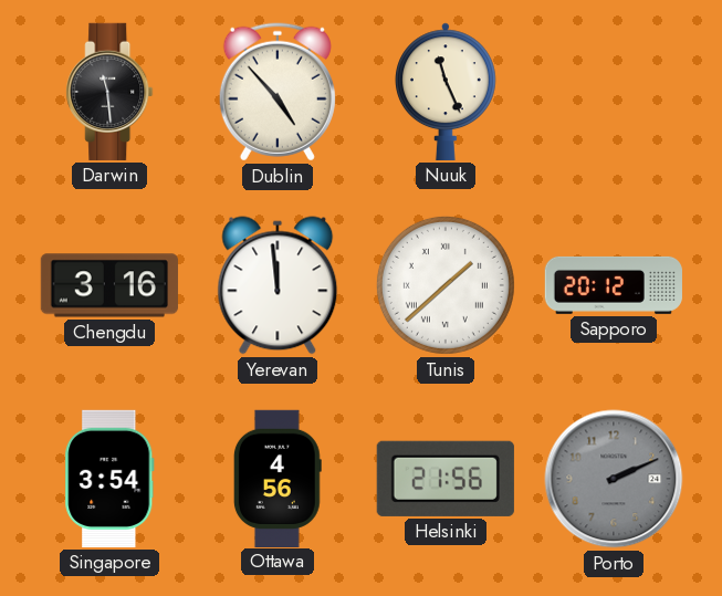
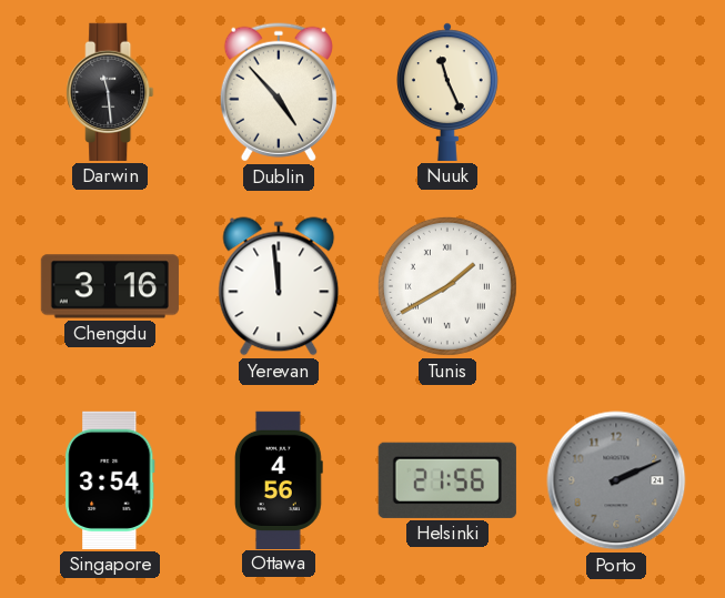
Tunis: 1:38 -> 1:40 (447, 286)
Sapporo: 20:12 -> none (614, 285)
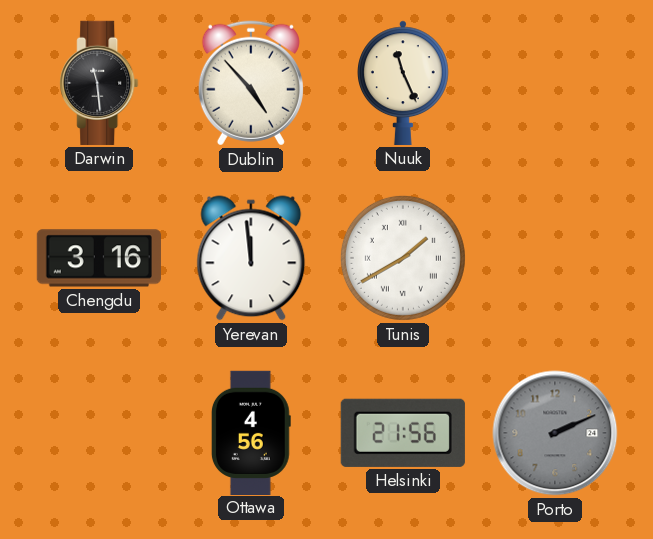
Singapore: 3:54 -> none (110, 480)
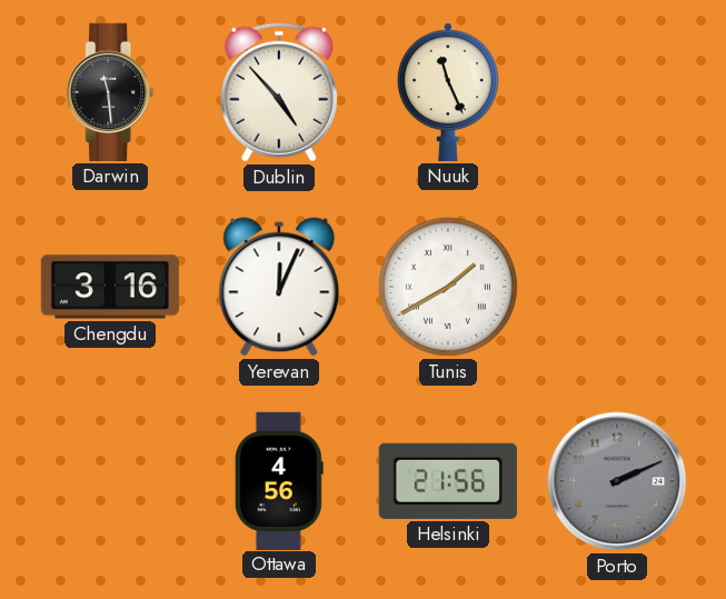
Yerevan: 11:59 -> 12:04 (279, 287)
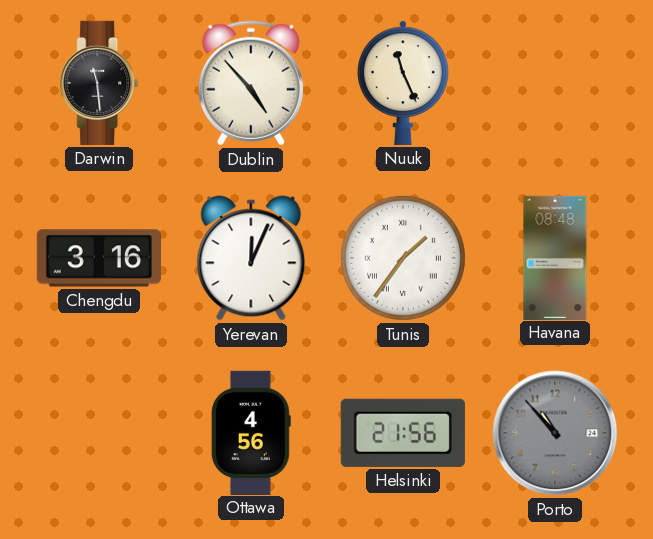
Tunis: 1:40 -> 1:36 (403, 258)
Havana: none -> 08:48 (555, 257)
Porto: 2:11 -> 10:53 (555, 433)
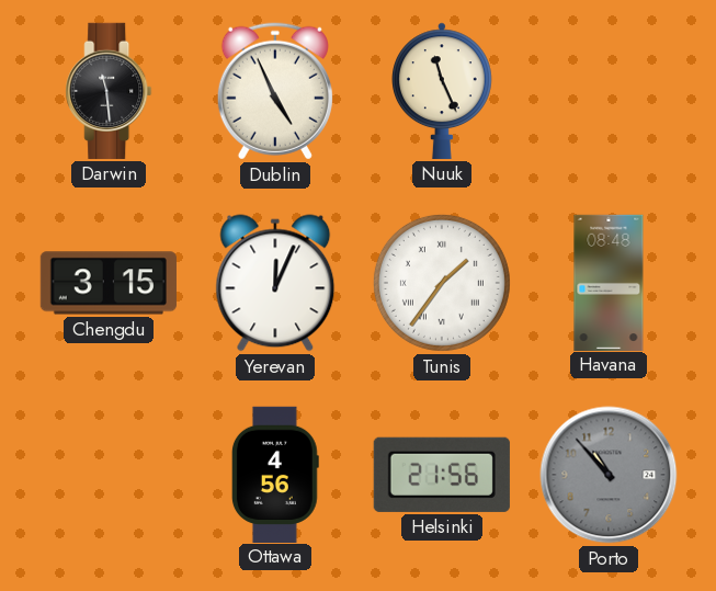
Dublin: 4:53 -> 4:56 (275, 91)
Chengdu: 3:16 -> 3:15 (109, 283)
